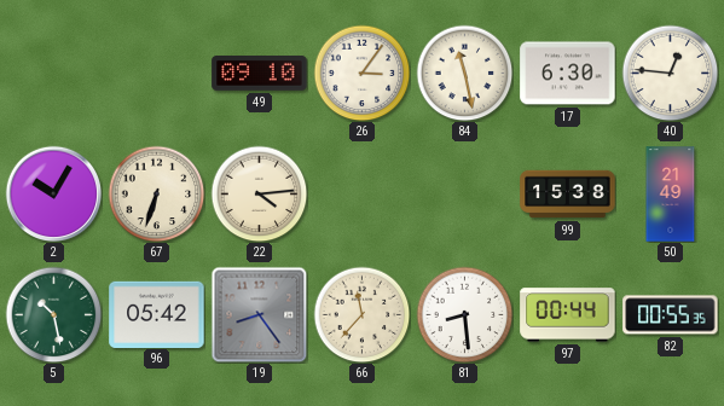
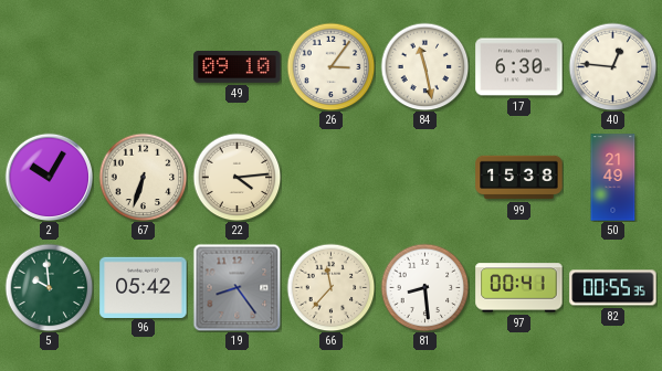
5: 10:28 -> 9:59 (49, 287)
97: 00:44 -> 00:41 (519, 288)
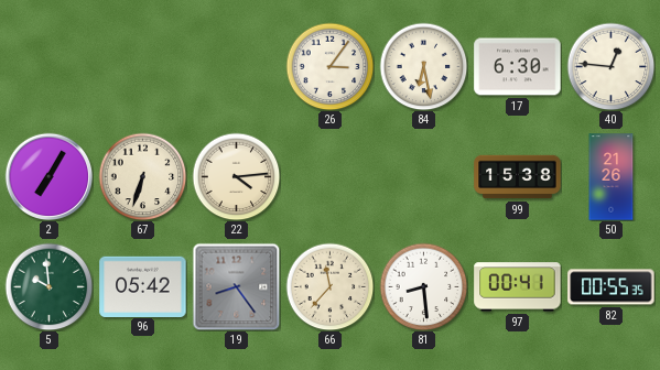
49: 09:10 -> none (238, 67)
84: 11:28 -> 6:28 (423, 66)
2: 10:05 -> 7:05 (48, 176)
50: 21:49 -> 21:26 (612, 177)
